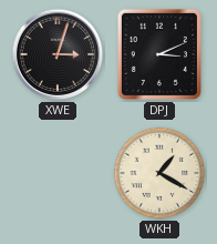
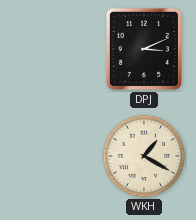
XWE: 3:03 -> none (58, 54)
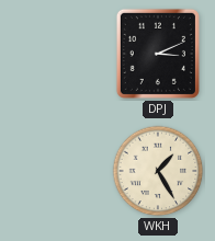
WKH: 1:20 -> 1:25 (158, 171)
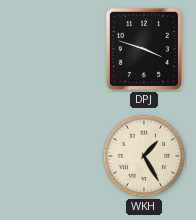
DPJ: 3:11 -> 3:48 (144, 49)
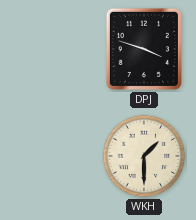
WKH: 1:25 -> 1:30 (144, 156)
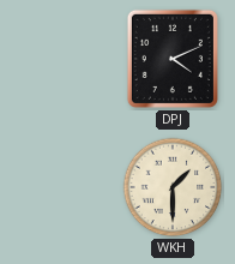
DPJ: 3:48 -> 4:11 (173, 59)
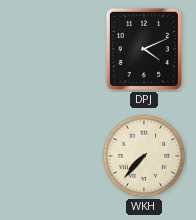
WKH: 1:30 -> 7:37 (144, 156)
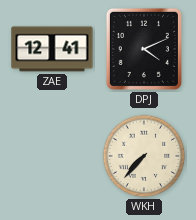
ZAE: none -> 12:41 (52, 49)
